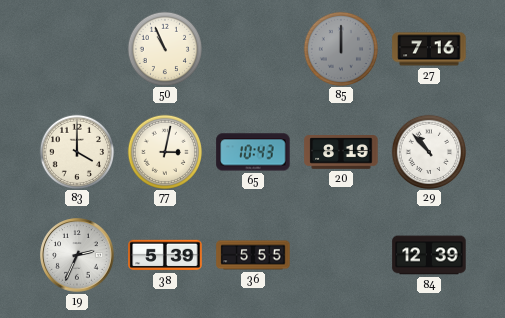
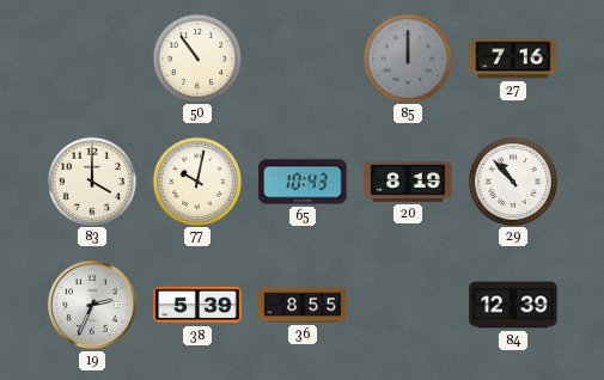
50: 10:56 -> 10:54 (196, 57)
77: 3:02 -> 10:02 (196, 180)
36: 5:55 -> 8:55 (303, 305)
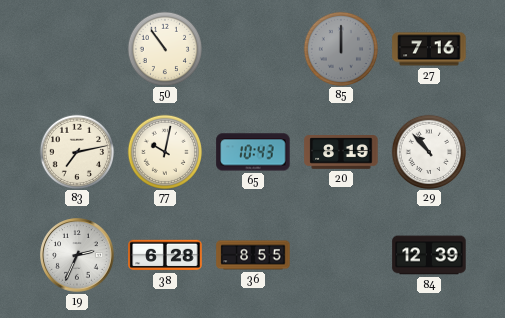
83: 4:00 -> 7:13 (76, 151)
38: 5:39 -> 6:28 (165, 255)
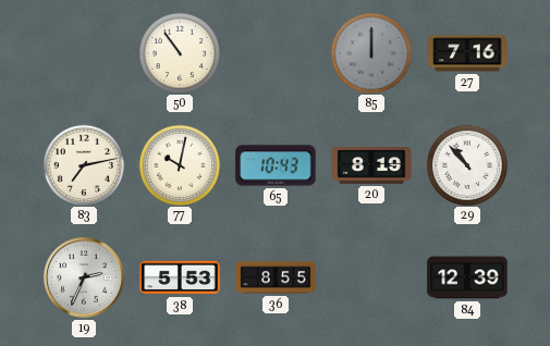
38: 6:28 -> 5:53 (180, 277)
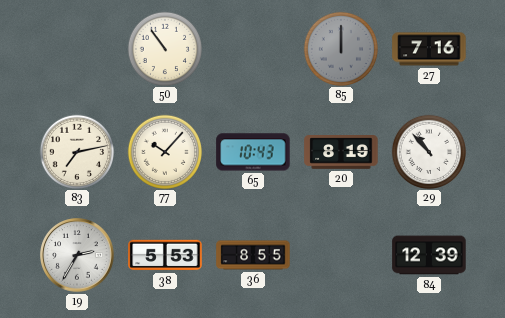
77: 10:02 -> 10:07 (164, 151)
19: 2:34 -> 2:35 (78, 256)
